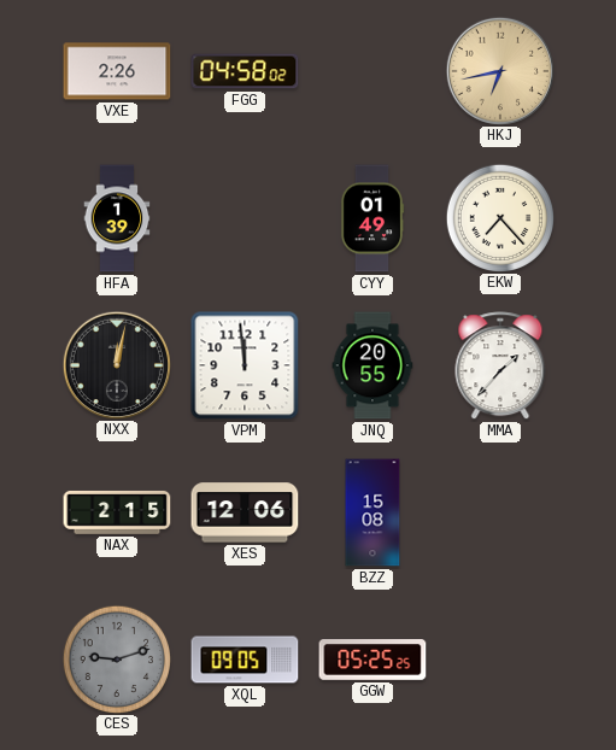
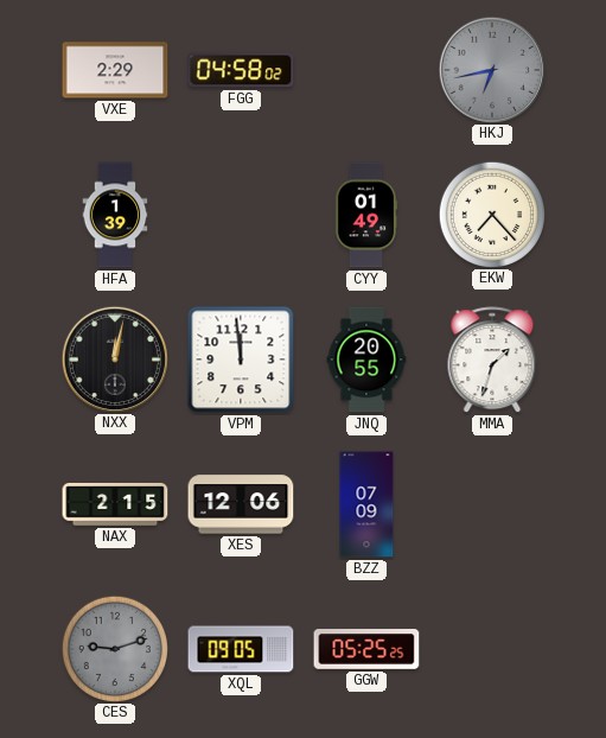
VXE: 2:26 -> 2:29 (115, 70)
HKJ dial: champagne -> grey (491, 69)
MMA: 1:37 -> 1:33 (492, 361)
BZZ: 15:08 -> 07:09 (366, 504)
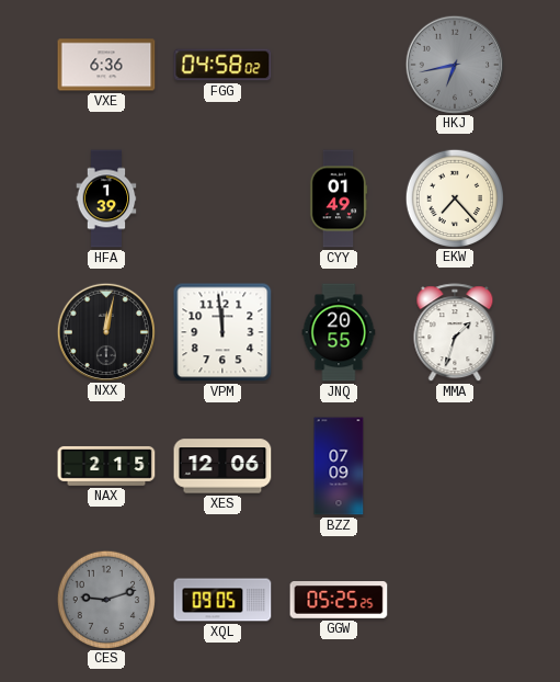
VXE: 2:29 -> 6:36 (106, 65)
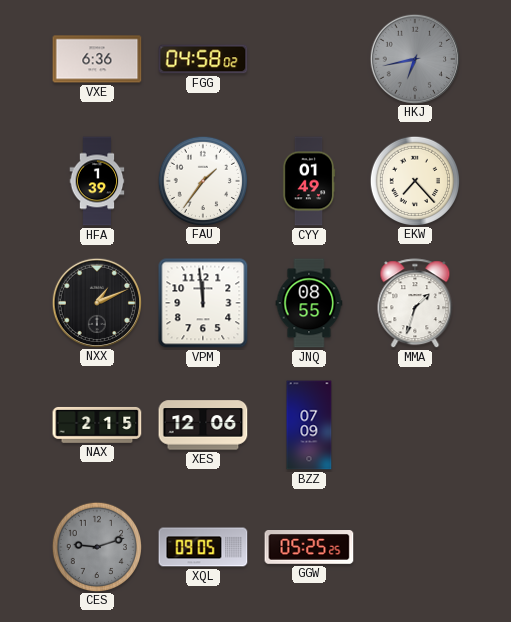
FAU: none -> 1:36 (202, 180)
NXX: 12:02 -> 1:11 (96, 302)
JNQ: 20:55 -> 08:55 (309, 303)
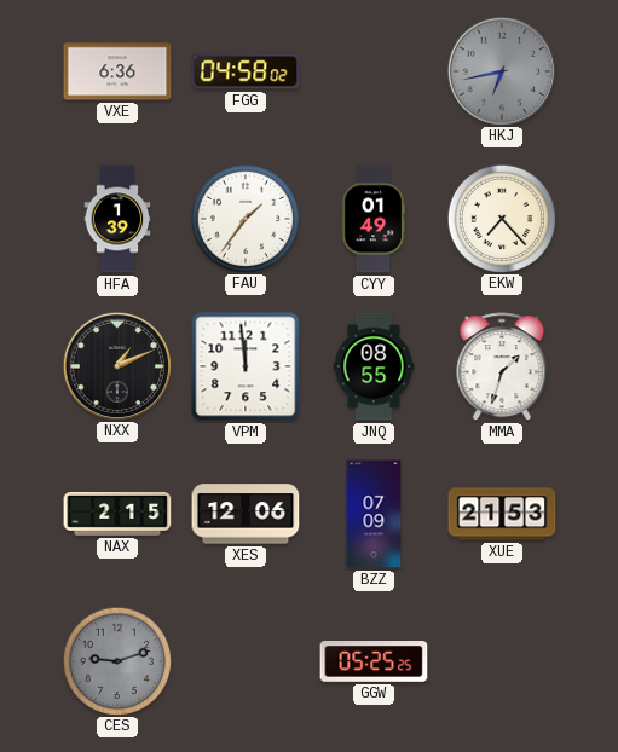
XUE: none -> 21:53 (502, 514)
XQL: 09:05 -> none (203, 547)
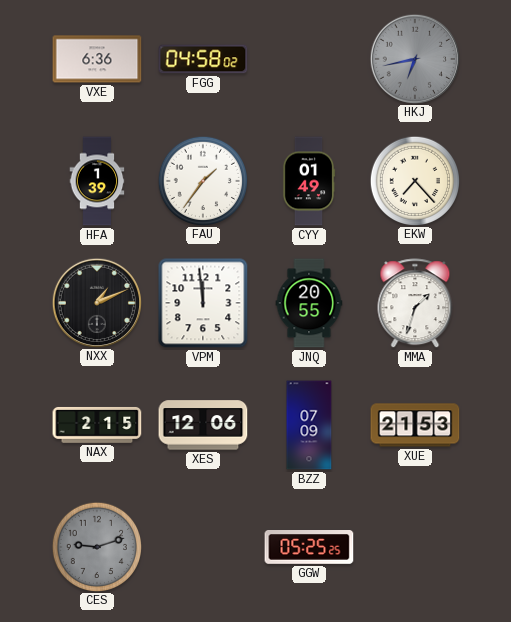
JNQ: 08:55 -> 20:55 (309, 303)
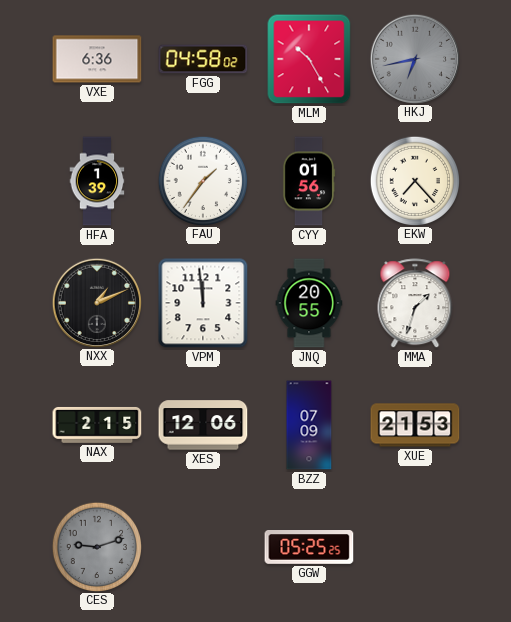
MLM: none -> 10:25 (309, 59)
CYY: 01:49 -> 01:56 (309, 181)
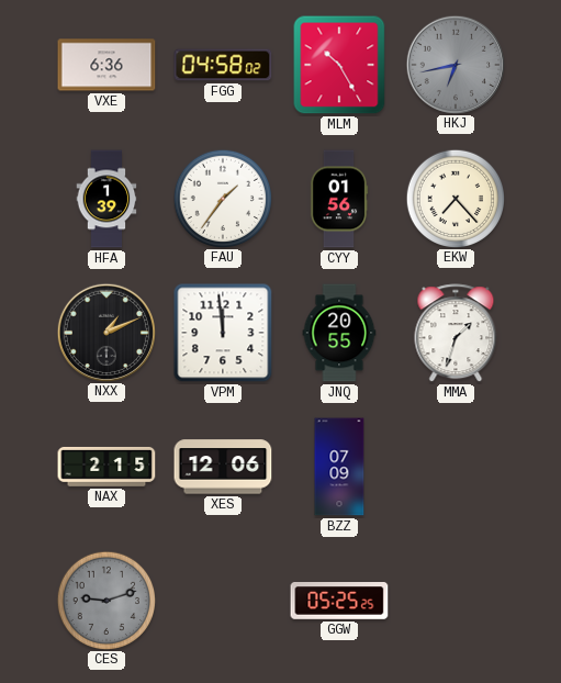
XUE: 21:53 -> none (415, 425)
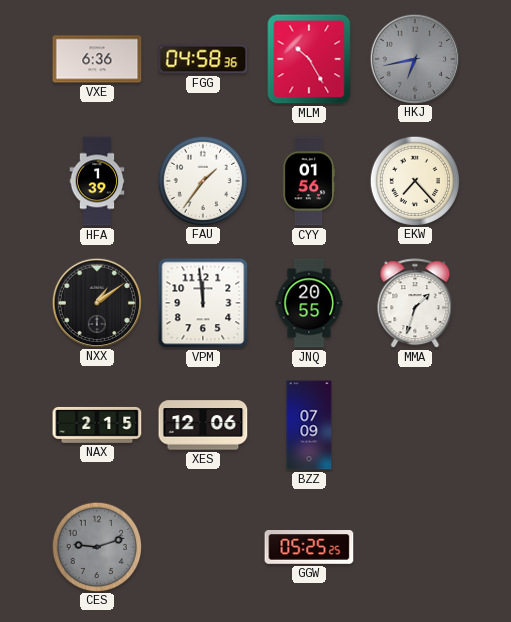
FGG: 04:58:02 -> 04:58:36 (203, 59)
NXX: 1:11 -> 1:09 (96, 302)
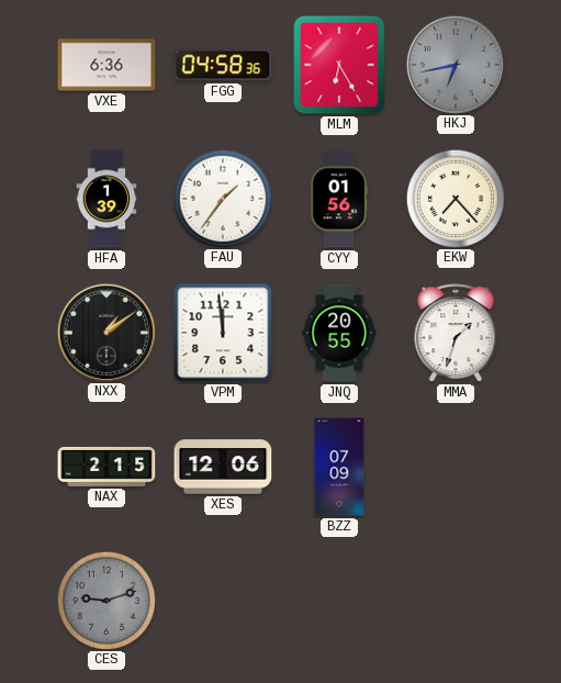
MLM: 10:25 -> 6:25 (339, 65)
GGW: 05:25 -> none (309, 548)
